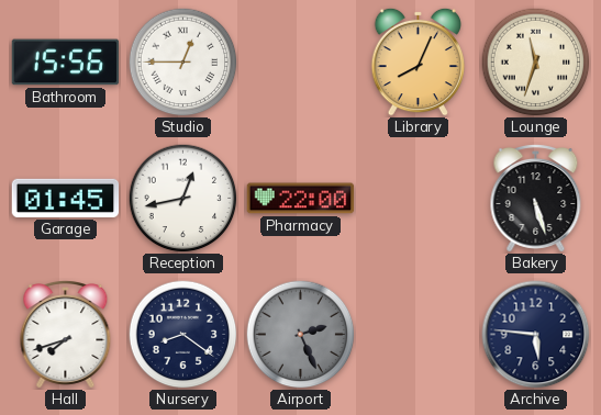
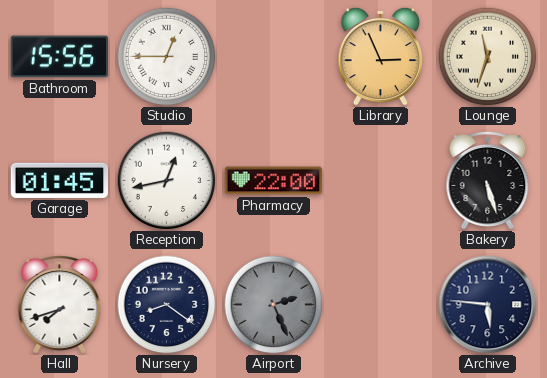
Library: 8:04 -> 2:56 (380, 56)
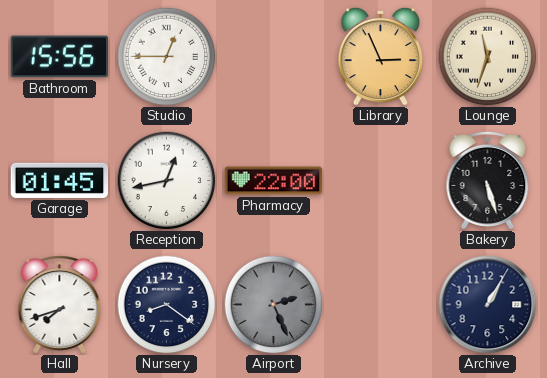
Archive: 5:46 -> 1:05 (488, 305)
